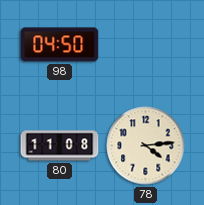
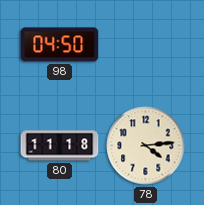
80: 11:08 -> 11:18 (60, 146)
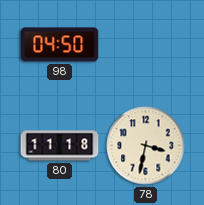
78: 4:14 -> 3:32 (146, 146)
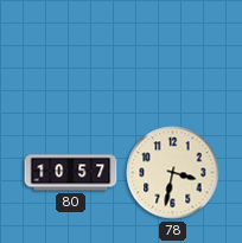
98: 04:50 -> none (60, 45)
80: 11:18 -> 10:57 (71, 173)
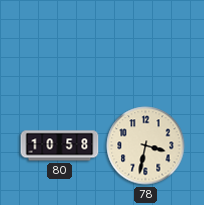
80: 10:57 -> 10:58 (60, 146)
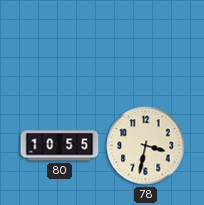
80: 10:58 -> 10:55 (60, 146)
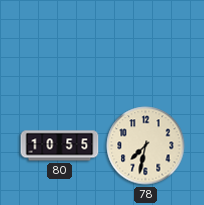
78: 3:32 -> 7:32 (146, 146)
